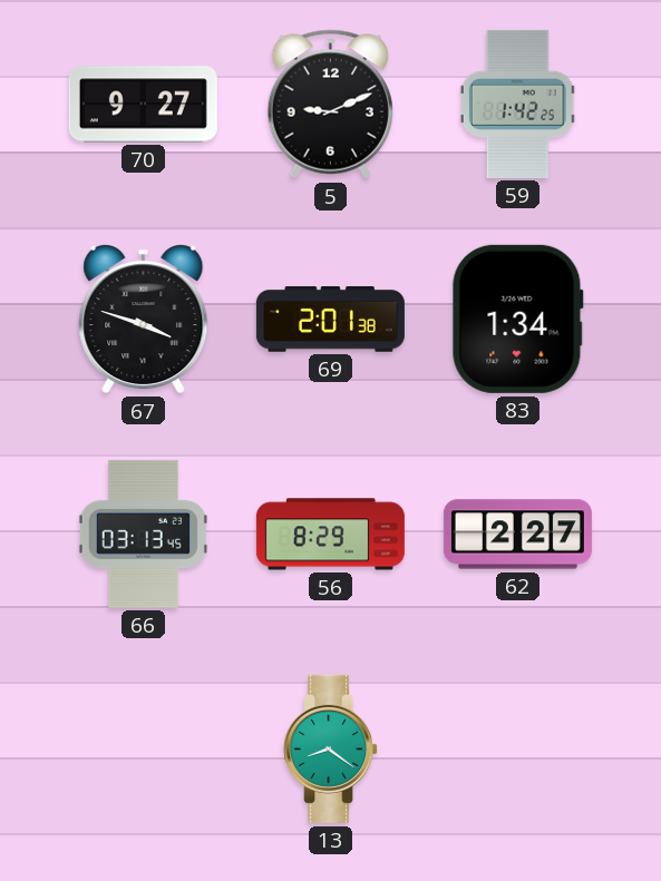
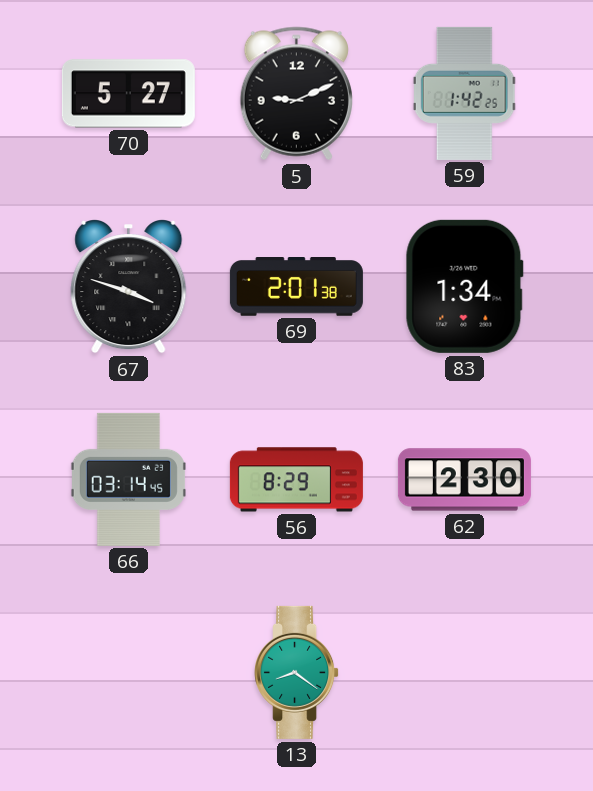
70: 9:27 -> 5:27 (128, 94)
66: 03:13 -> 03:14 (128, 479)
62: 2:27 -> 2:30 (464, 480)
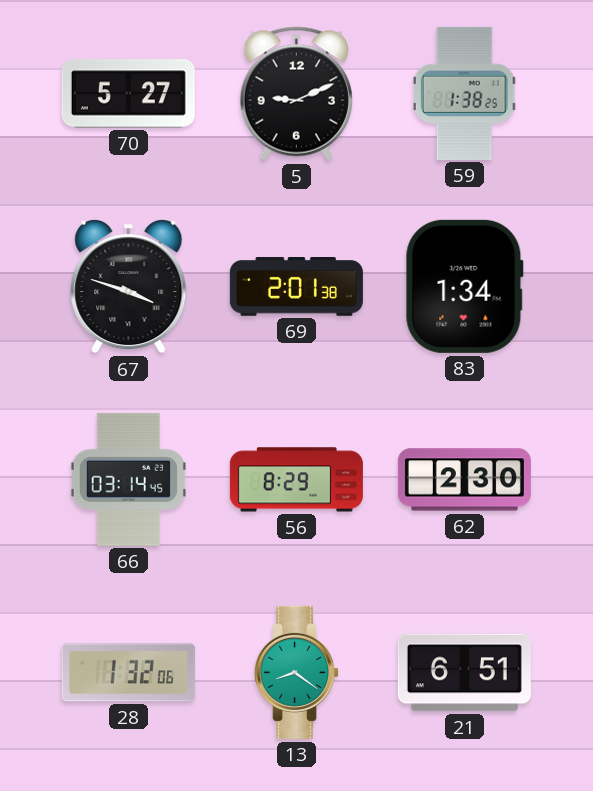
59: 1:42 -> 1:38 (465, 93)
28: none -> 1:32 (128, 673)
21: none -> 6:51 (464, 673)
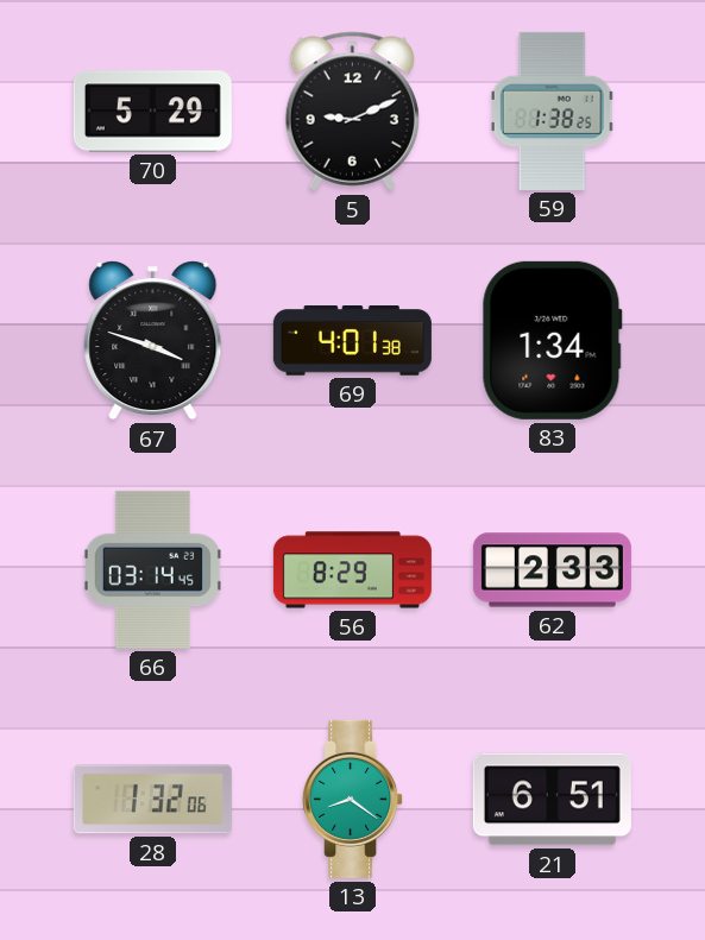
70: 5:27 -> 5:29 (152, 112)
69: 2:01 -> 4:01 (352, 341)
62: 2:30 -> 2:33 (552, 570)
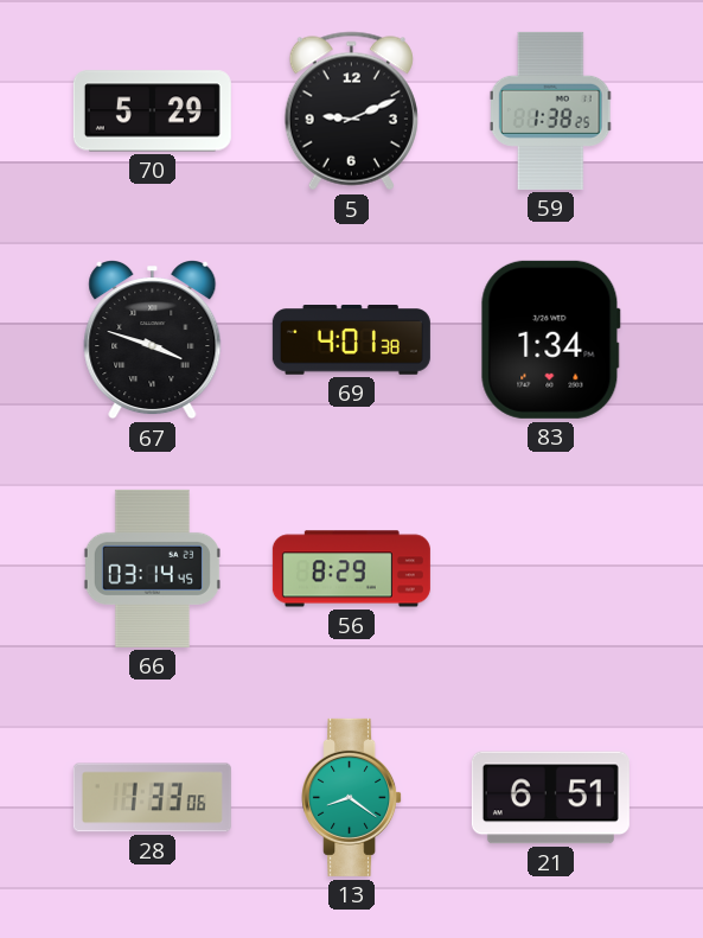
62: 2:33 -> none (552, 570)
28: 1:32 -> 1:33 (152, 798)
